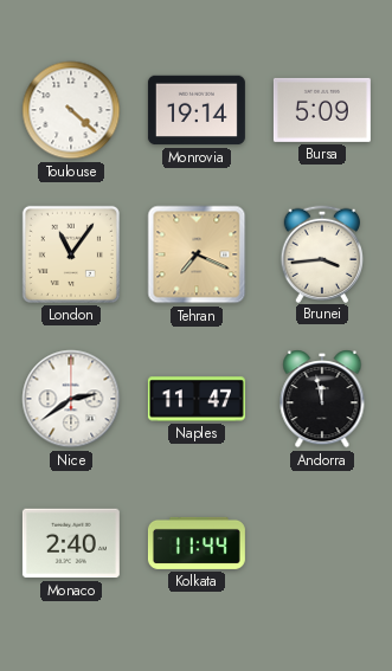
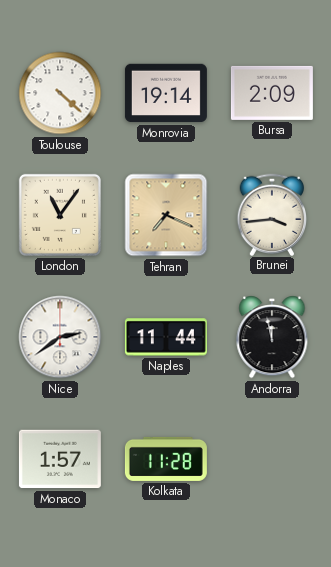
Bursa: 5:09 -> 2:09 (272, 93)
Naples: 11:47 -> 11:44 (166, 337)
Monaco: 2:40 -> 1:57 (60, 459)
Kolkata: 11:44 -> 11:28 (166, 459)
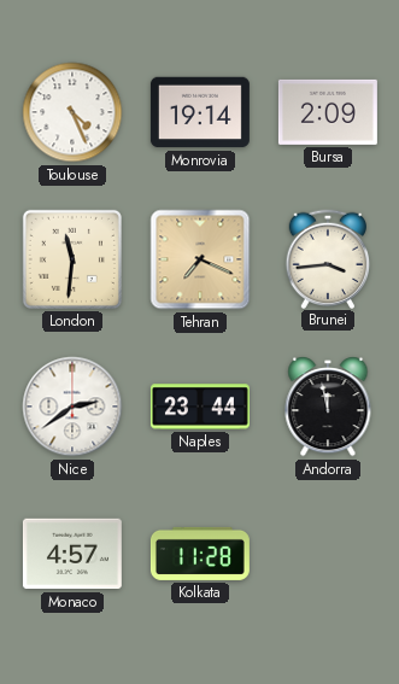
Toulouse: 4:22 -> 4:26 (72, 112)
London: 11:06 -> 11:31 (72, 259)
Naples: 11:44 -> 23:44 (200, 407)
Monaco: 1:57 -> 4:57 (72, 554)
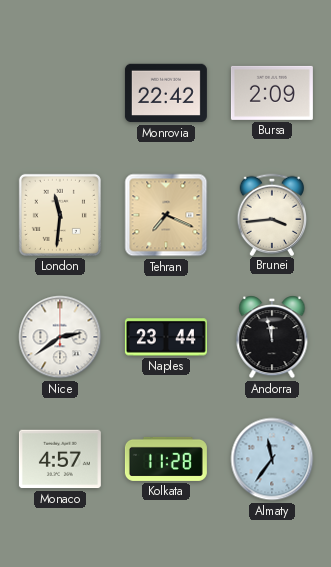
Toulouse: 4:26 -> none (72, 112)
Monrovia: 19:14 -> 22:42 (166, 93)
Almaty: none -> 11:36 (272, 459)
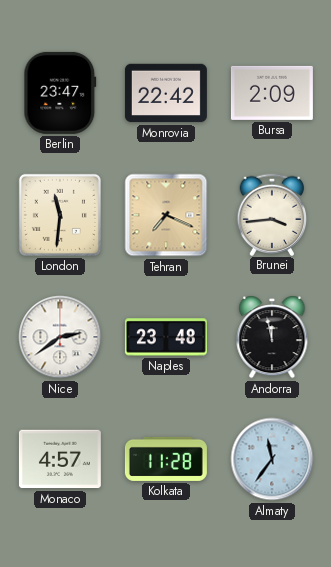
Berlin: none -> 23:47 (60, 93)
Naples: 23:44 -> 23:48 (166, 337)
